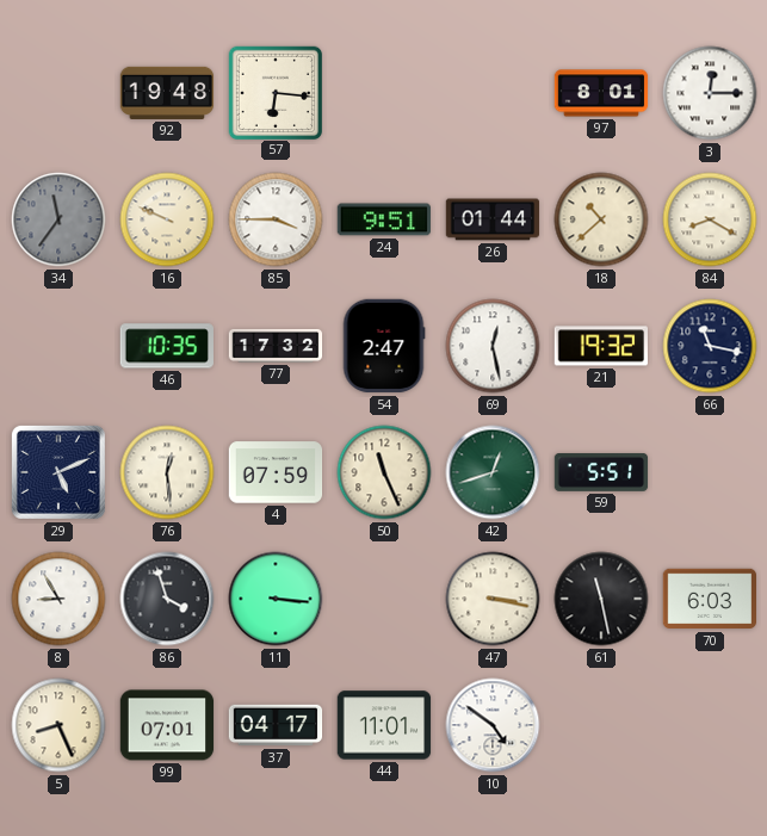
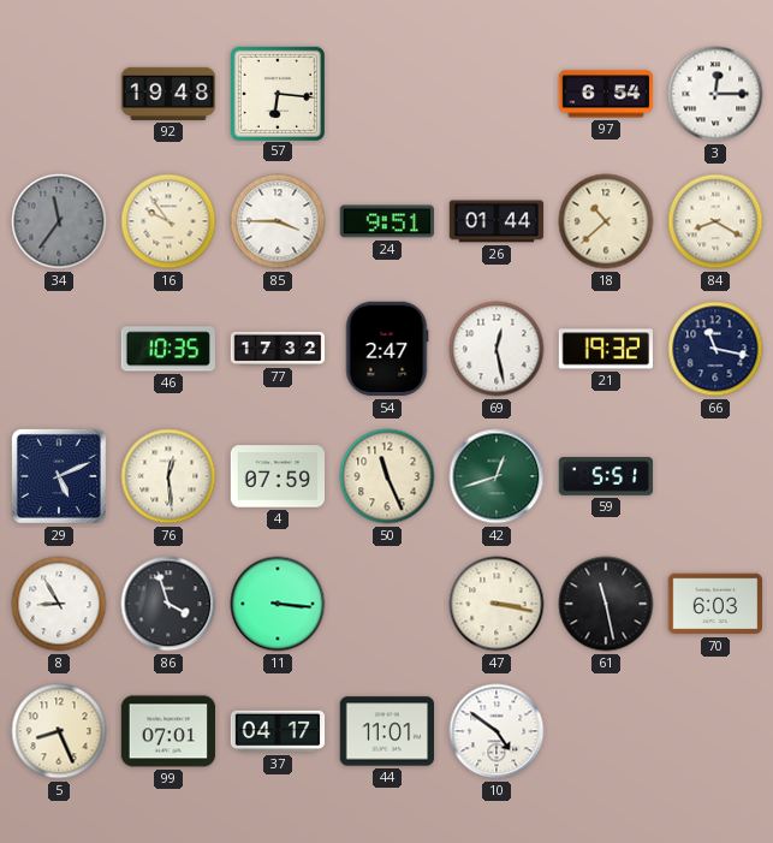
97: 8:01 -> 6:54 (606, 94)
16: 9:49 -> 9:54 (168, 221)
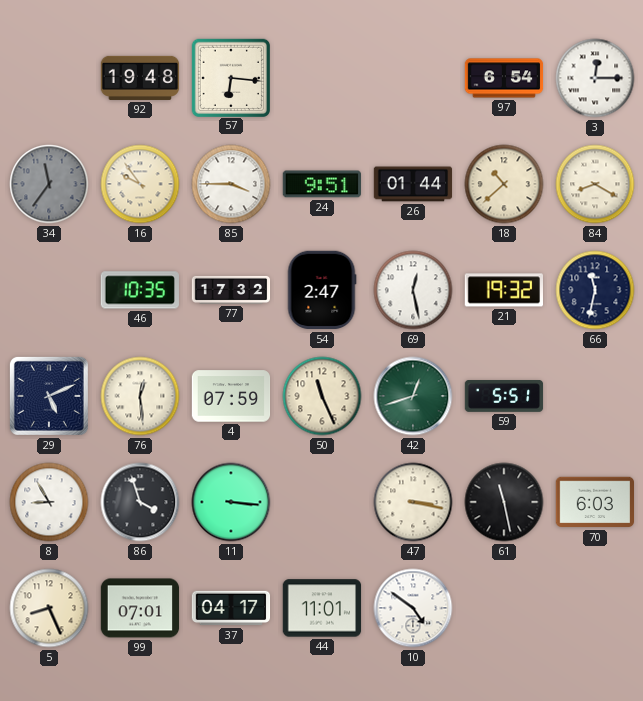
66: 11:17 -> 11:32 (595, 290)
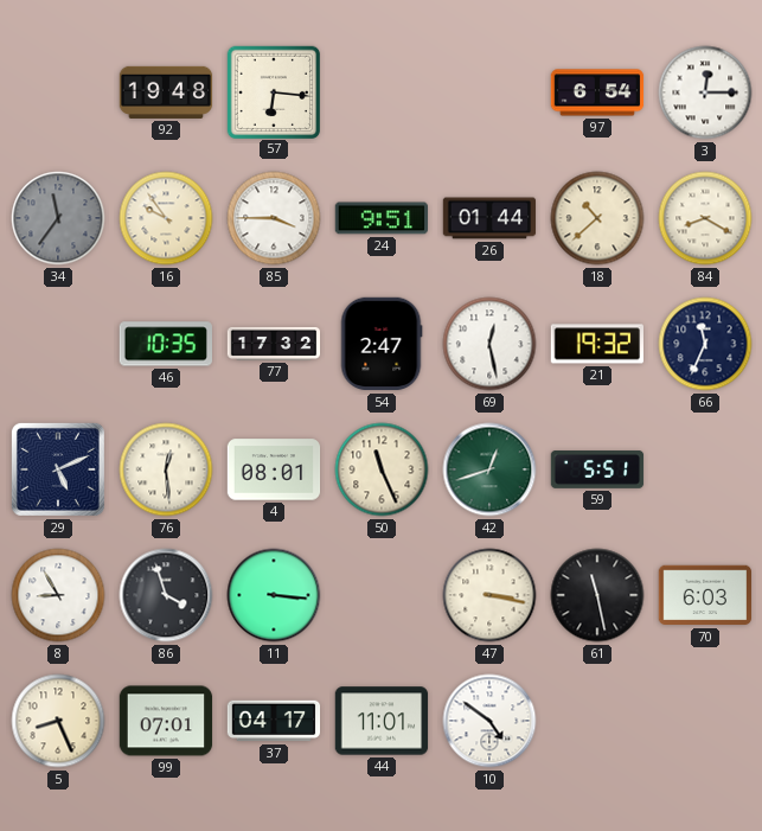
66: 11:32 -> 11:34 (705, 344)
4: 07:59 -> 08:01 (274, 469)
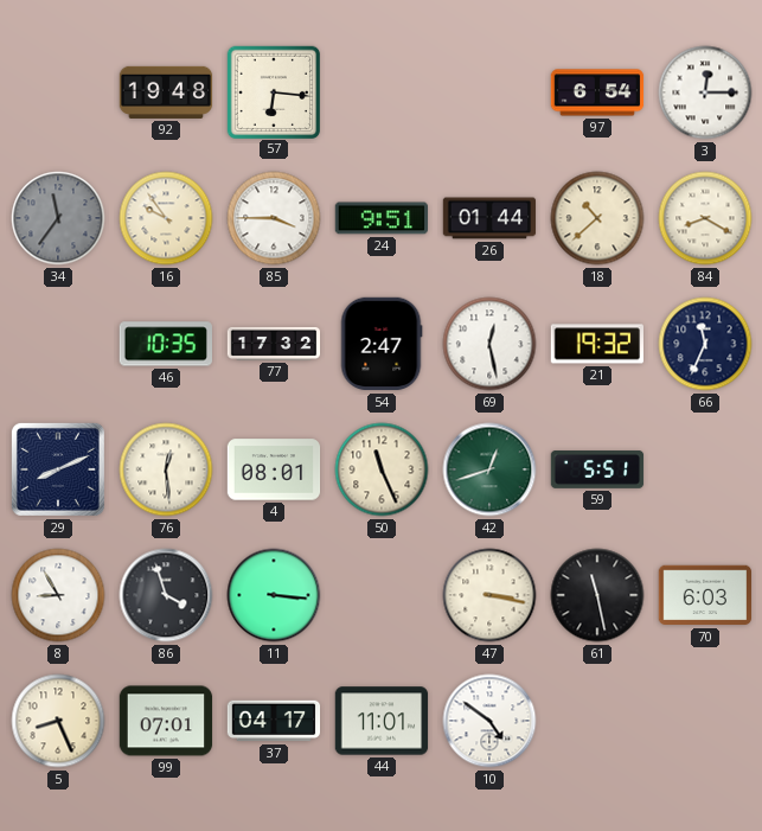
29: 5:11 -> 8:11 (58, 469)
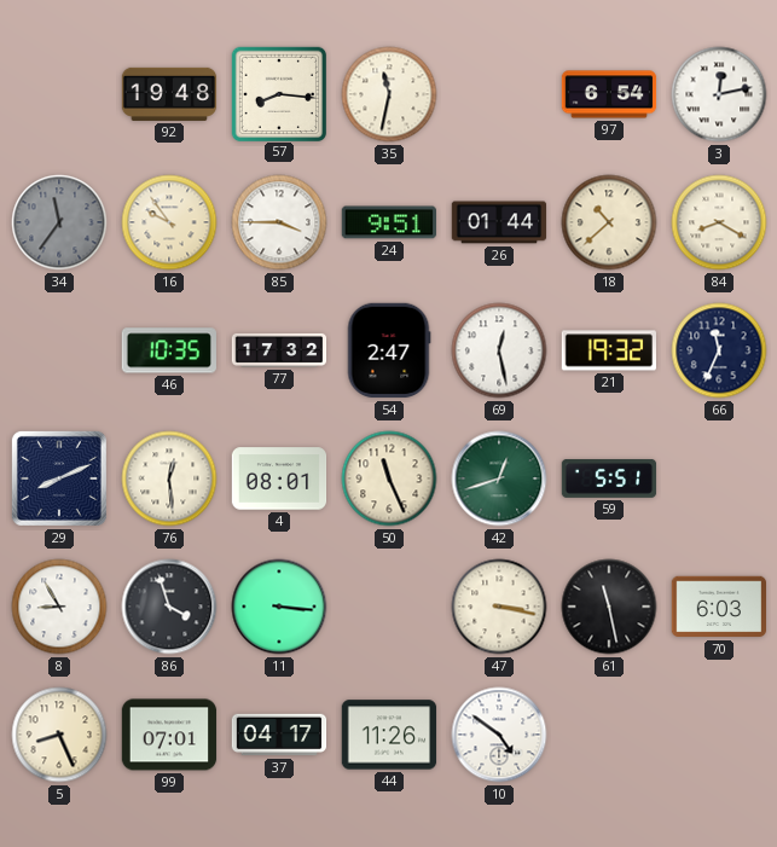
57: 6:16 -> 8:16 (278, 93)
35: none -> 11:32 (389, 94)
3: 12:15 -> 12:13 (719, 94)
44: 11:01 -> 11:26 (389, 735)
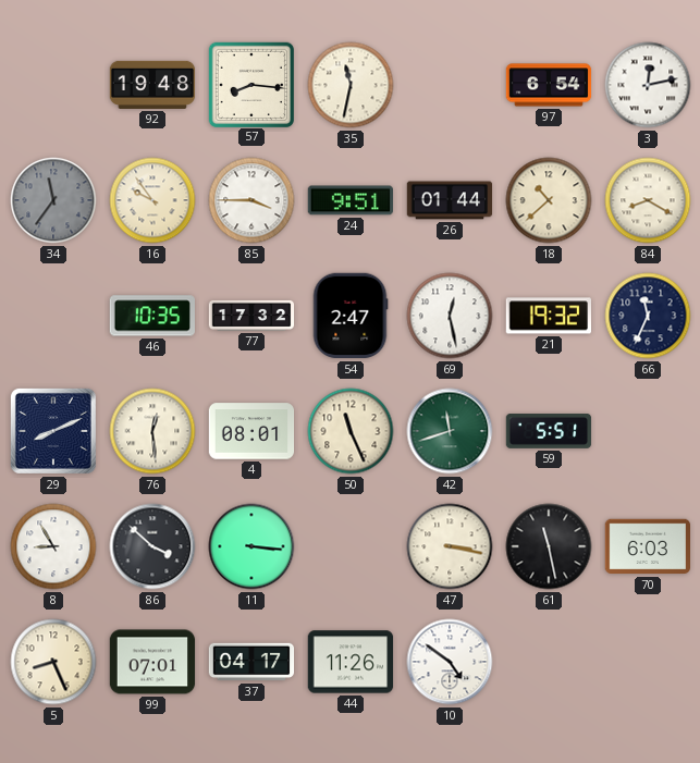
42: 12:42 -> 11:42 (450, 431)
86: 3:57 -> 3:52 (152, 546)
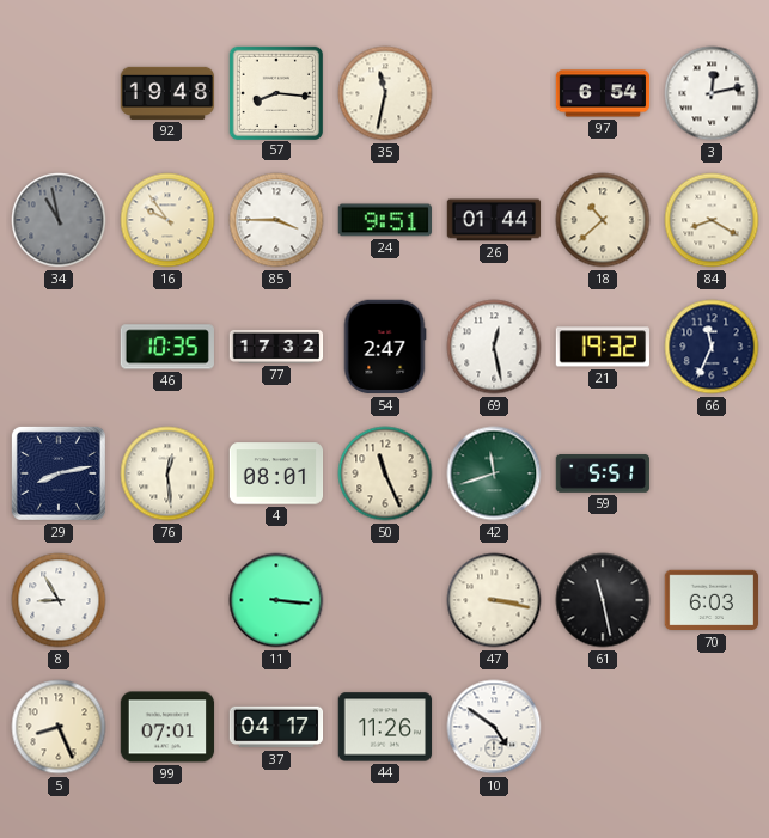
34: 11:36 -> 10:58 (59, 220)
29: 8:11 -> 8:13 (59, 473)
86: 3:52 -> none (152, 546)
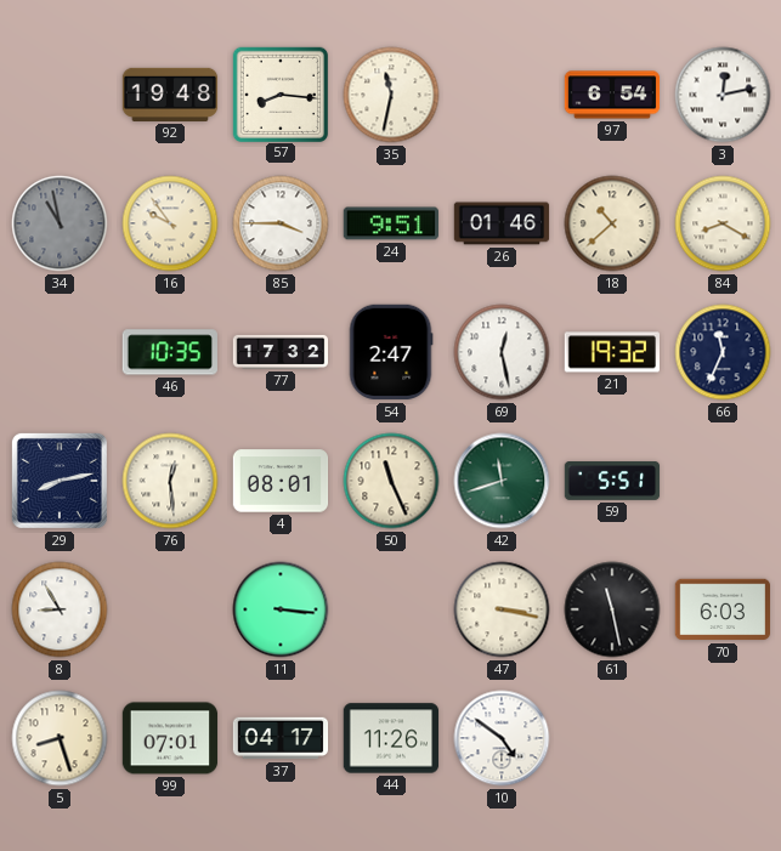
26: 01:44 -> 01:46 (502, 223)
5: 8:26 -> 8:27 (60, 738)
